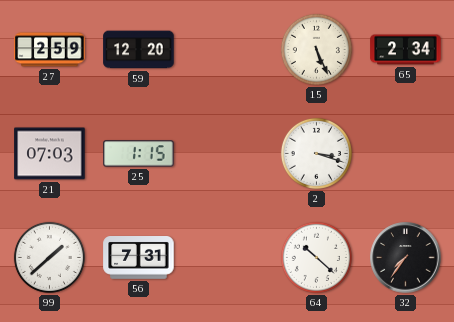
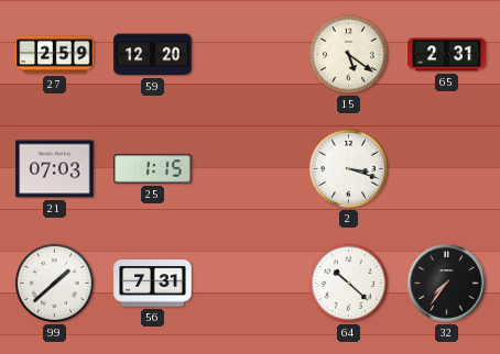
15: 5:26 -> 5:21 (348, 54)
65: 2:34 -> 2:31 (447, 55)
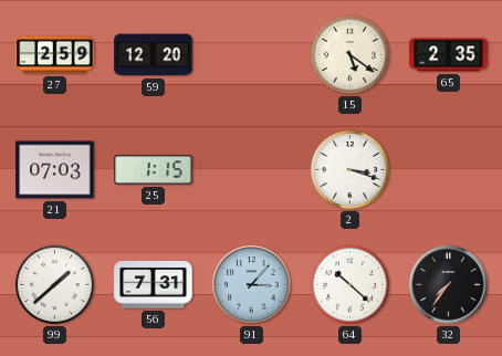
65: 2:31 -> 2:35 (449, 55)
91: none -> 3:07 (252, 285)
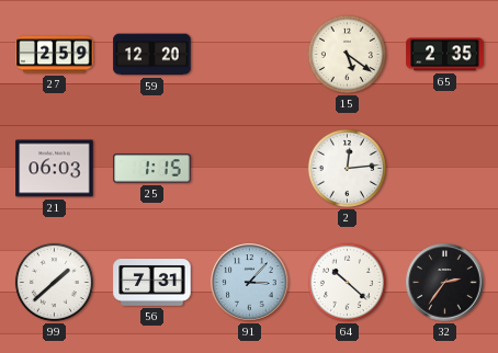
21: 07:03 -> 06:03 (55, 169)
2: 3:18 -> 12:14 (347, 168)
32: 7:36 -> 2:36 (445, 283)
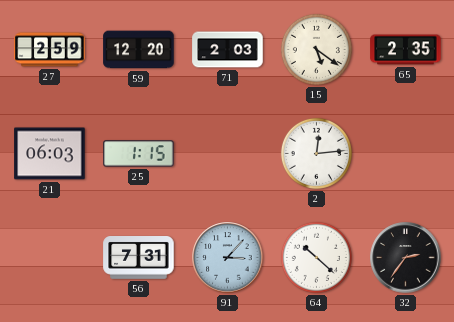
71: none -> 2:03 (228, 50)
99: 1:38 -> none (54, 282)
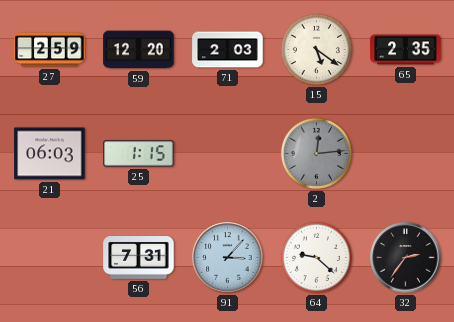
2 dial: white -> grey (316, 153)
64: 10:22 -> 9:22 (316, 257)
